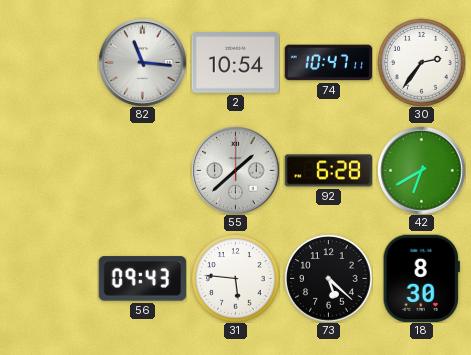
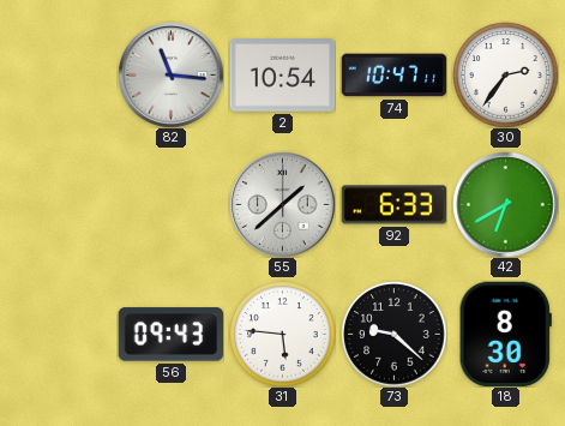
92: 6:28 -> 6:33 (393, 205)
73: 5:22 -> 9:22 (393, 334)
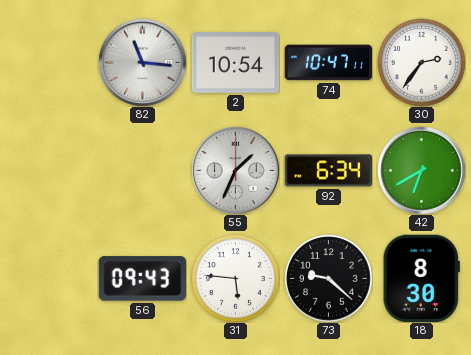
55: 1:38 -> 1:34 (235, 170)
92: 6:33 -> 6:34 (328, 171)
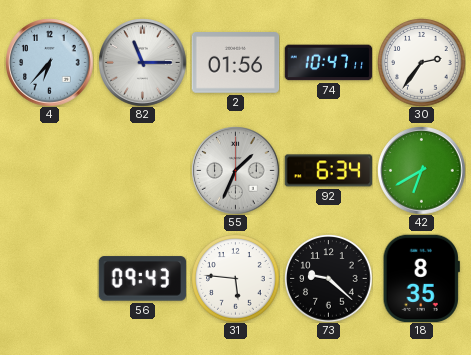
4: none -> 6:37 (49, 62)
82: 11:16 -> 11:15 (142, 62)
2: 10:54 -> 01:56 (235, 63)
18: 8:30 -> 8:35 (421, 278)
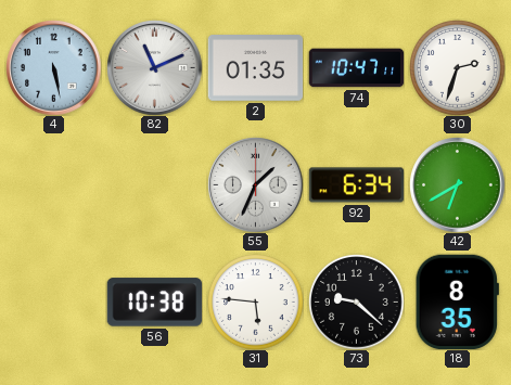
4: 6:37 -> 5:28 (53, 67)
82: 11:15 -> 11:11 (154, 67)
2: 01:56 -> 01:35 (255, 68)
30: 2:36 -> 2:33 (457, 67)
56: 09:43 -> 10:38 (154, 303)
